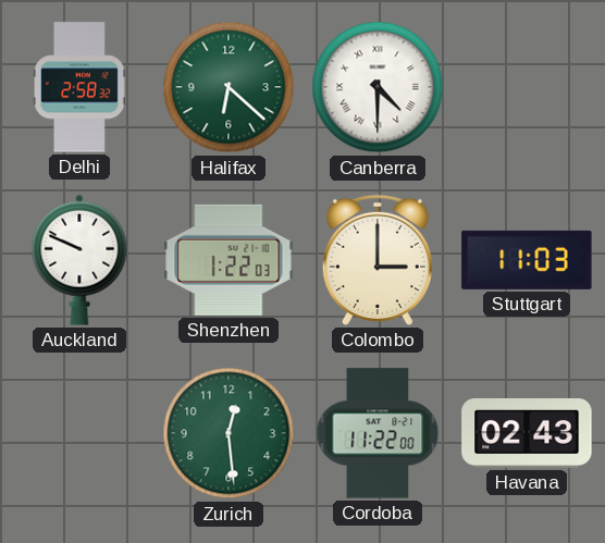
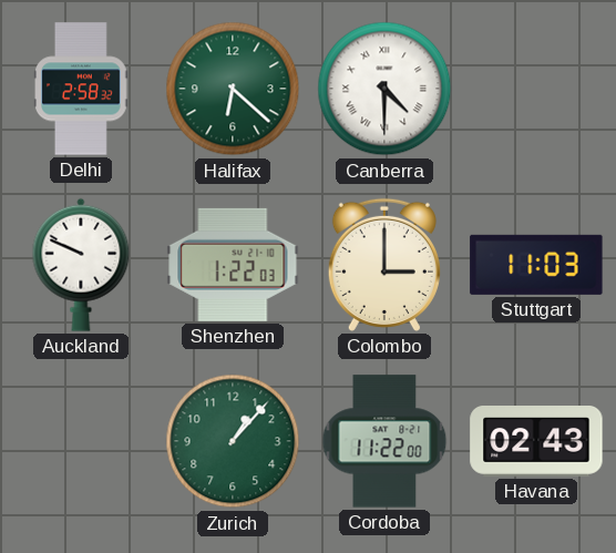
Zurich: 12:29 -> 1:07 (233, 441)
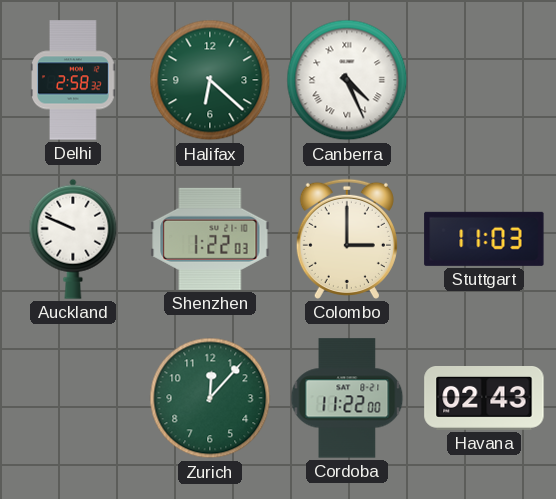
Canberra: 4:30 -> 4:26 (347, 80)
Zurich: 1:07 -> 12:07 (210, 398)
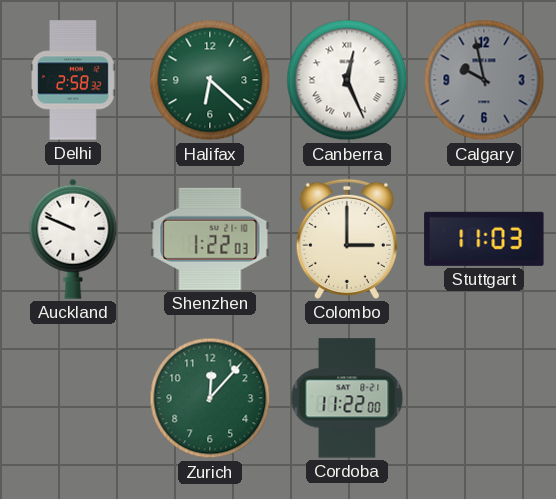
Canberra: 4:26 -> 12:26 (347, 80)
Calgary: none -> 9:58 (484, 80)
Havana: 02:43 -> none (484, 399)
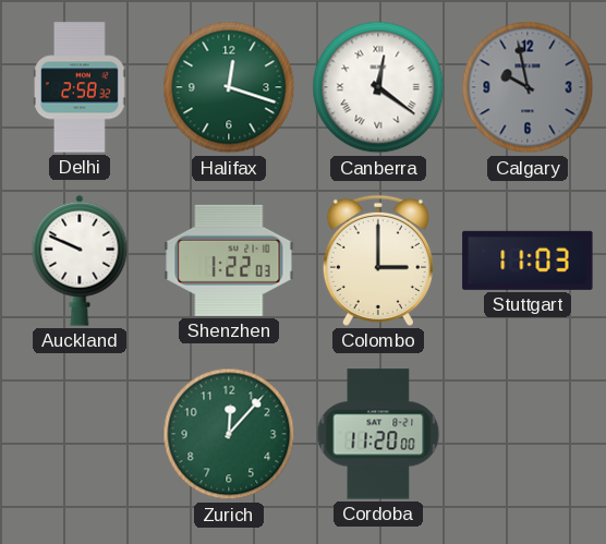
Halifax: 6:22 -> 12:18 (229, 87)
Canberra: 12:26 -> 12:21 (378, 87)
Cordoba: 11:22 -> 11:20 (378, 434)
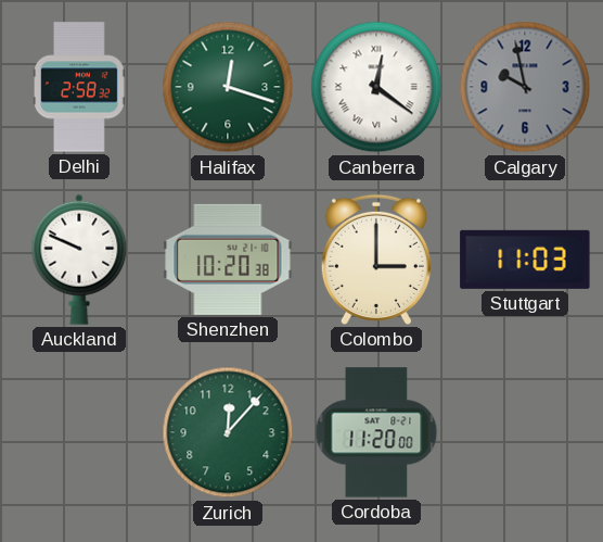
Shenzhen: 1:22 -> 10:20 (228, 260)
